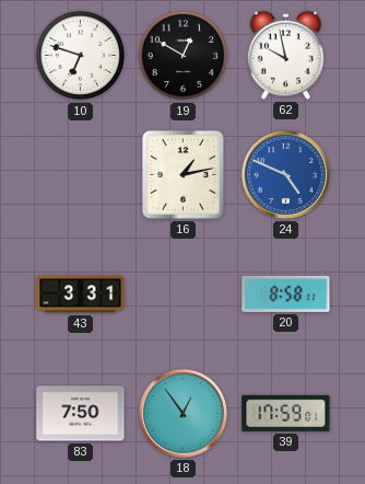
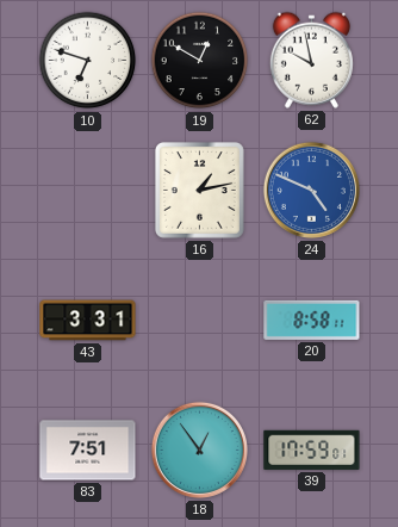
83: 7:50 -> 7:51 (88, 451)
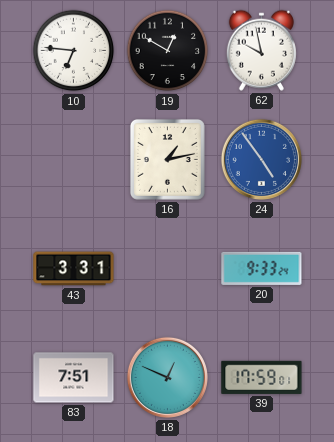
10: 6:48 -> 6:46 (74, 51)
24: 4:49 -> 4:54 (261, 159)
20: 8:58 -> 9:33 (262, 268)
18: 12:54 -> 12:49 (167, 377)
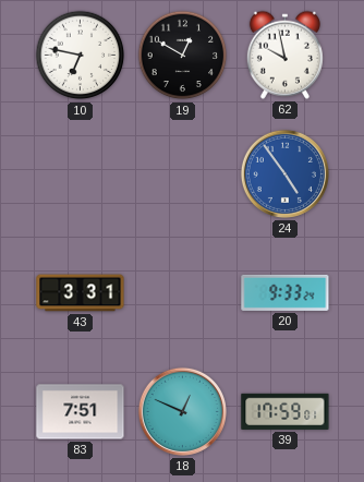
10: 6:46 -> 6:47 (81, 56)
16: 1:13 -> none (167, 159)
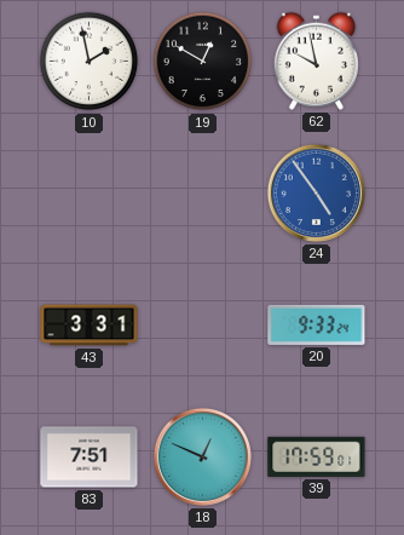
10: 6:47 -> 1:58 (90, 62)
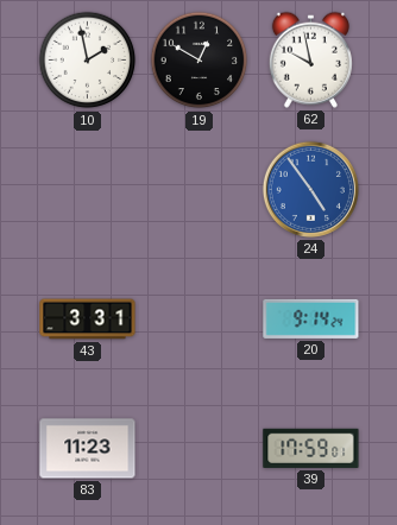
20: 9:33 -> 9:14 (311, 318)
83: 7:51 -> 11:23 (88, 449)
18: 12:49 -> none (202, 456)
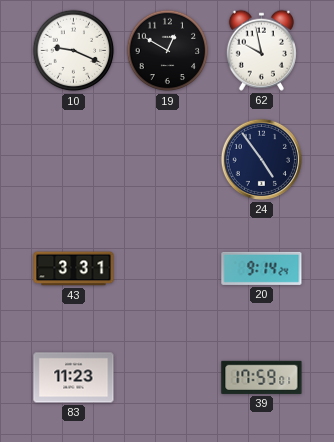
10: 1:58 -> 9:19 (74, 51)
24 dial: blue -> navy (261, 159)
